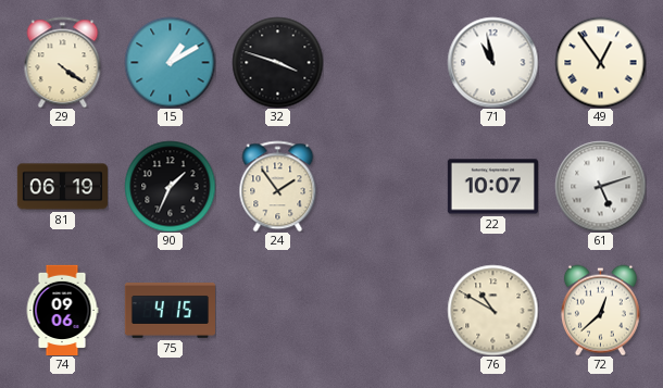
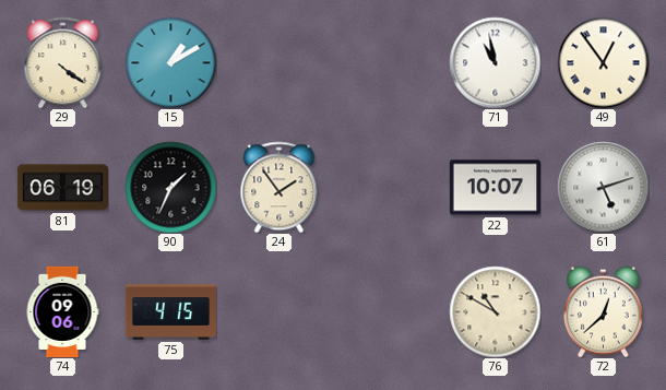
32: 3:48 -> none (277, 62)
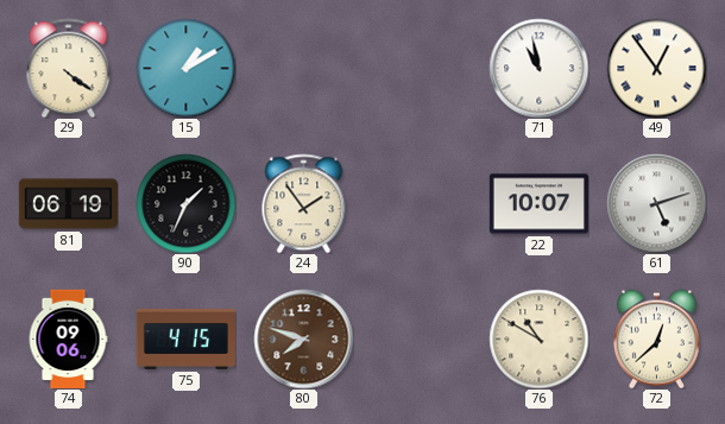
80: none -> 7:48 (303, 338)
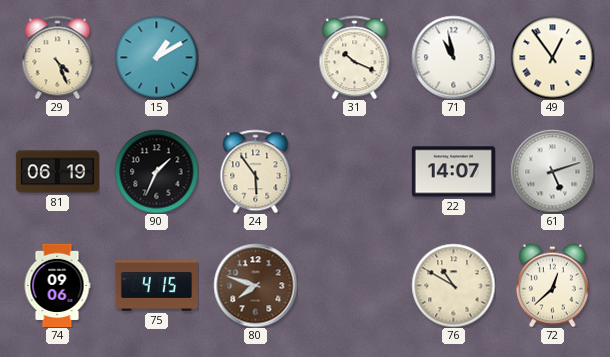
29: 4:21 -> 4:26 (58, 57)
31: none -> 10:19 (355, 57)
24: 1:54 -> 5:54 (256, 171)
22: 10:07 -> 14:07 (453, 172)
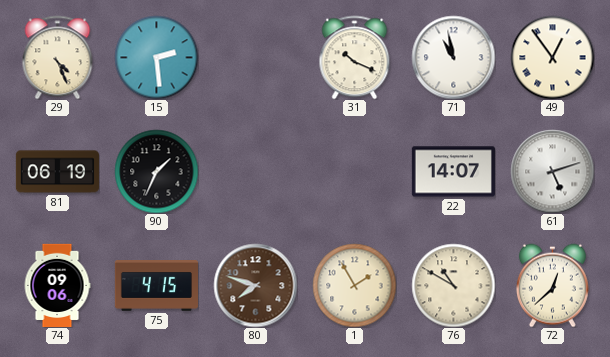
15: 1:10 -> 2:29 (156, 57)
24: 5:54 -> none (256, 171)
1: none -> 1:55 (354, 285)
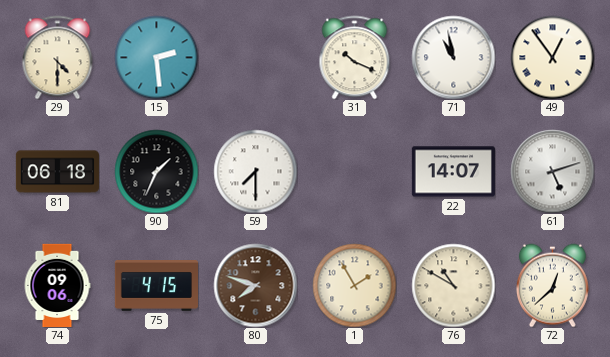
29: 4:26 -> 4:30 (58, 57)
81: 06:19 -> 06:18 (57, 172)
59: none -> 7:30 (255, 171)
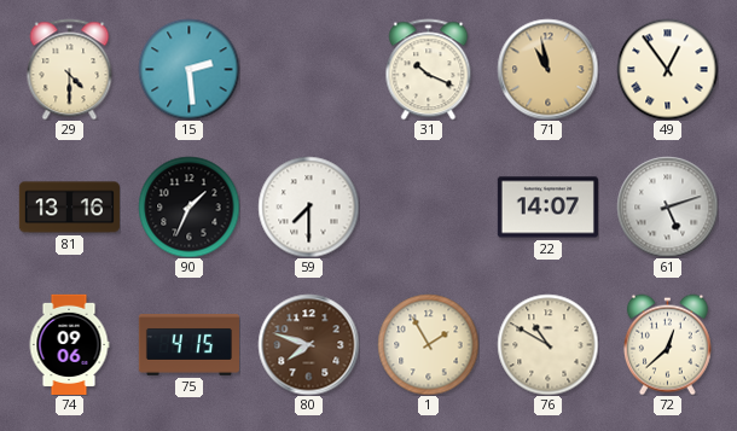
71 dial: white -> champagne (547, 69)
81: 06:18 -> 13:16 (69, 208)
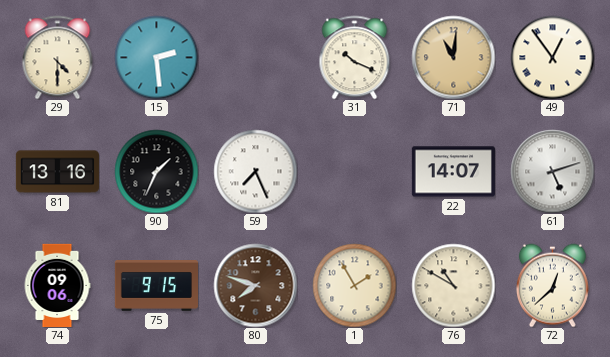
71: 10:58 -> 11:01 (453, 57)
59: 7:30 -> 7:26 (255, 171)
75: 4:15 -> 9:15 (156, 286)
